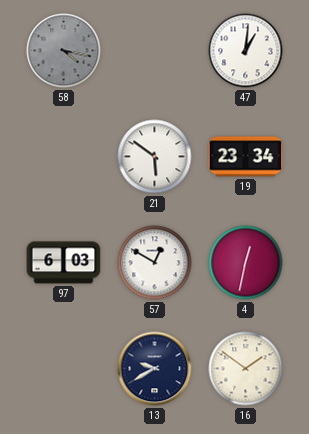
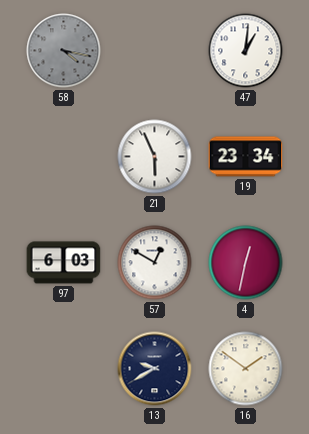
21: 5:51 -> 5:56 (155, 157)
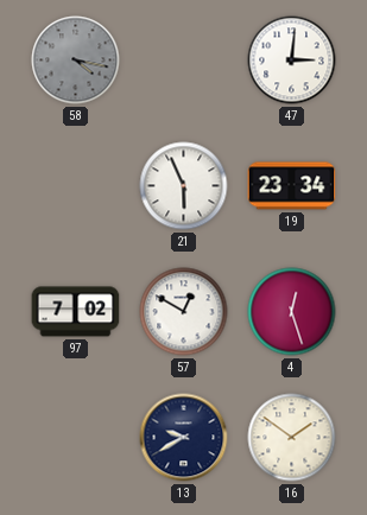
47: 1:01 -> 3:01 (292, 61)
97: 6:03 -> 7:02 (76, 312)
4: 12:32 -> 12:27 (292, 312)
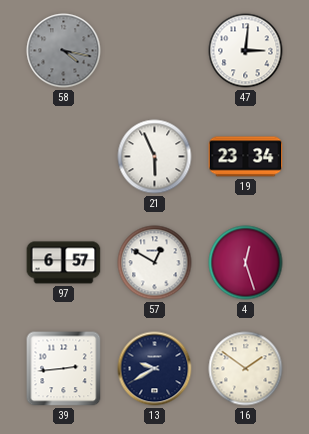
97: 7:02 -> 6:57 (64, 263)
39: none -> 2:44 (64, 369)
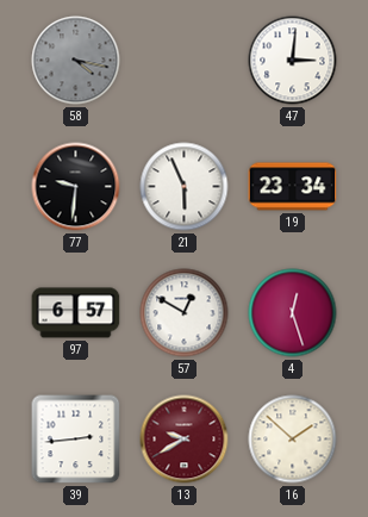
77: none -> 9:31 (76, 187)
13 dial: navy -> burgundy (185, 440)
16: 1:51 -> 1:52 (293, 440)
